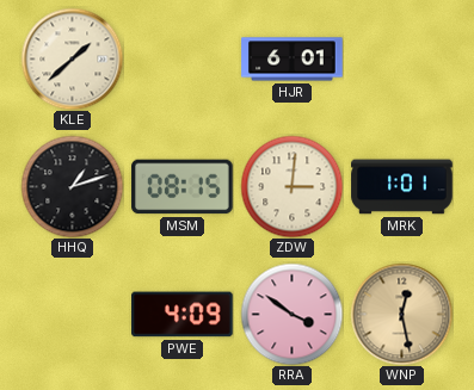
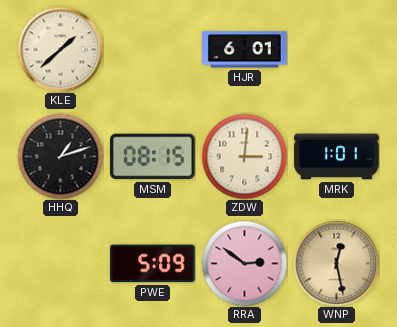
PWE: 4:09 -> 5:09 (153, 264)
RRA: 3:51 -> 2:51 (244, 263)
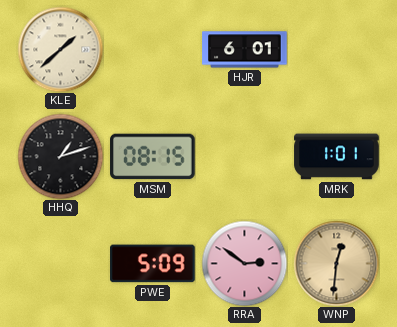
ZDW: 3:01 -> none (244, 156)
WNP: 12:28 -> 12:31 (336, 263)
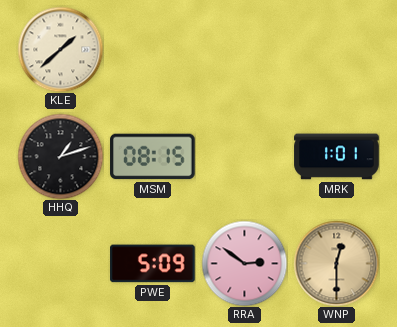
HJR: 6:01 -> none (245, 50)
WNP: 12:31 -> 12:30 (336, 263)
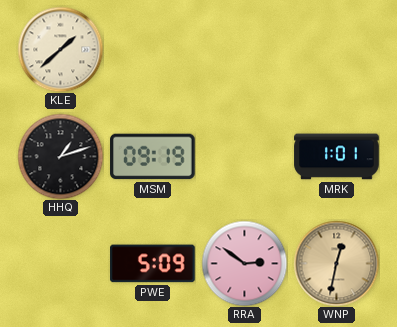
MSM: 08:15 -> 09:19 (153, 157)
WNP: 12:30 -> 12:32 (336, 263)
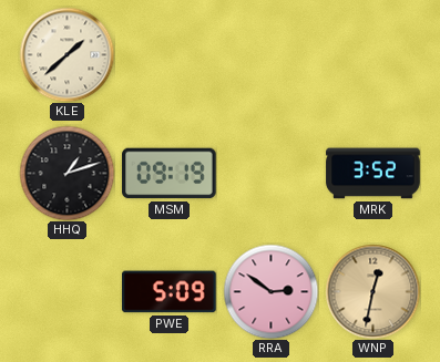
MRK: 1:01 -> 3:52 (374, 174)
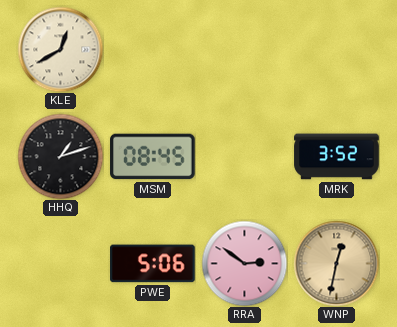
KLE: 1:38 -> 12:40 (60, 49)
MSM: 09:19 -> 08:45 (153, 157)
PWE: 5:09 -> 5:06 (153, 264)
